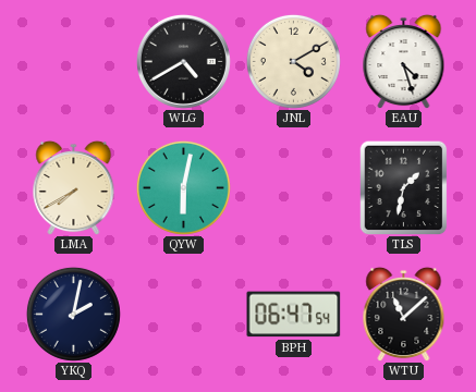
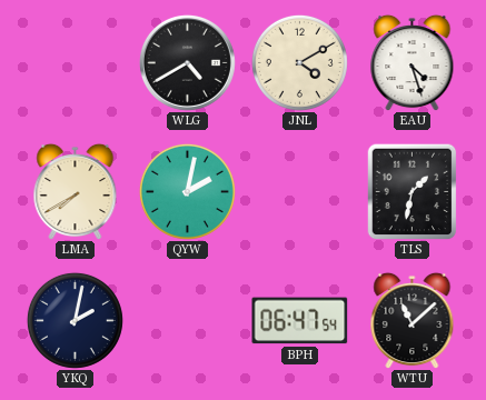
QYW: 6:02 -> 2:02 (187, 191)
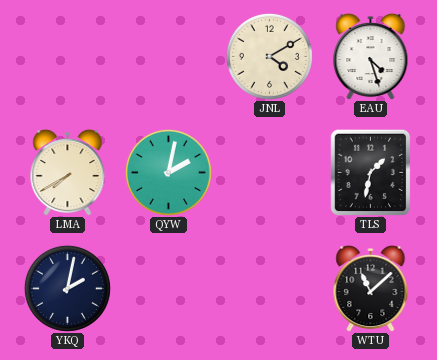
WLG: 4:40 -> none (187, 62)
BPH: 06:47 -> none (300, 321)
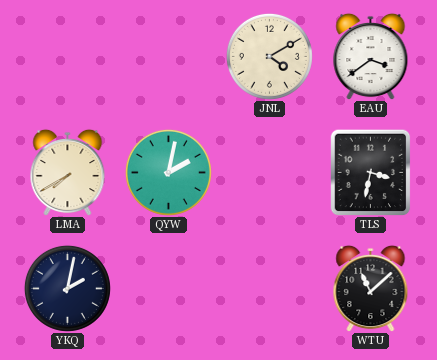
EAU: 4:27 -> 3:39 (371, 56)
TLS: 1:32 -> 3:32 (371, 172)
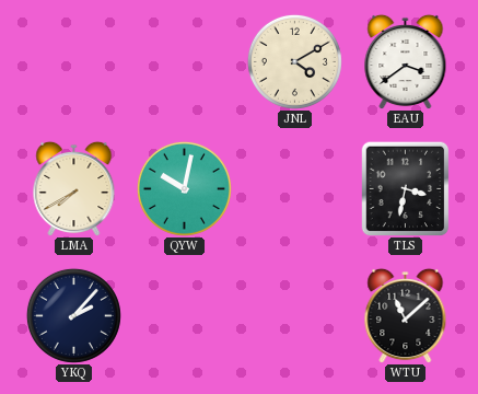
QYW: 2:02 -> 10:02 (184, 188)
YKQ: 2:02 -> 2:07 (73, 315)
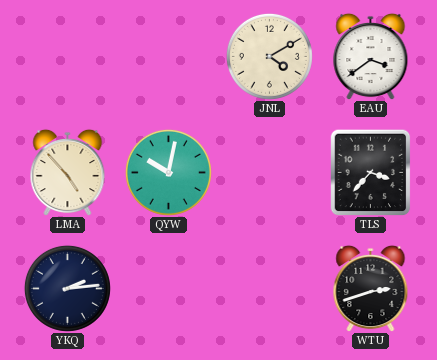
LMA: 7:40 -> 4:53 (68, 172)
TLS: 3:32 -> 3:37 (371, 172)
YKQ: 2:07 -> 2:14 (67, 288)
WTU: 11:08 -> 2:42 (371, 288)
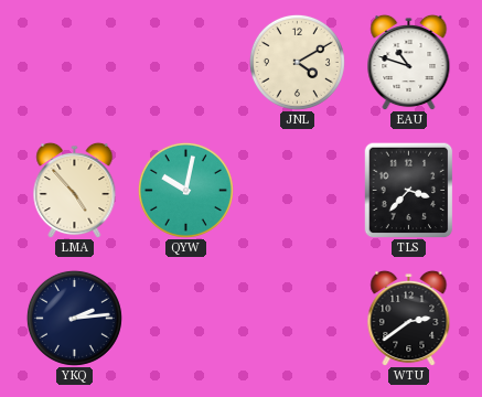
EAU: 3:39 -> 10:48 (409, 62)
WTU: 2:42 -> 2:39 (409, 318)
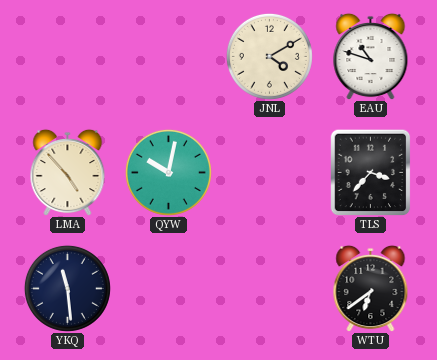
YKQ: 2:14 -> 11:29 (67, 288)
WTU: 2:39 -> 6:39 (371, 288)
